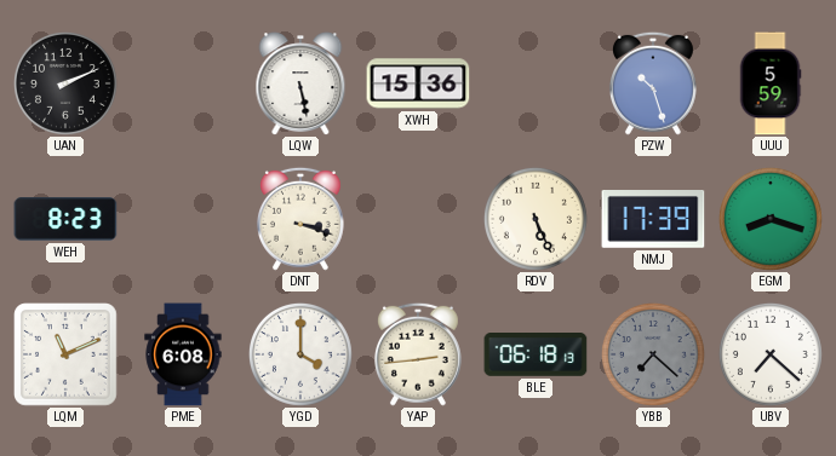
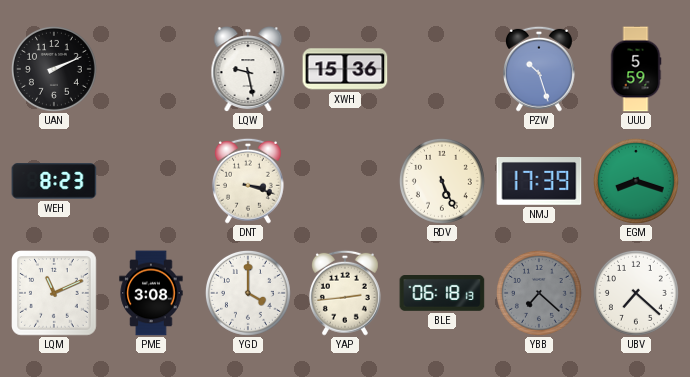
LQW: 5:28 -> 9:28 (248, 69)
PME: 6:08 -> 3:08 (151, 293)
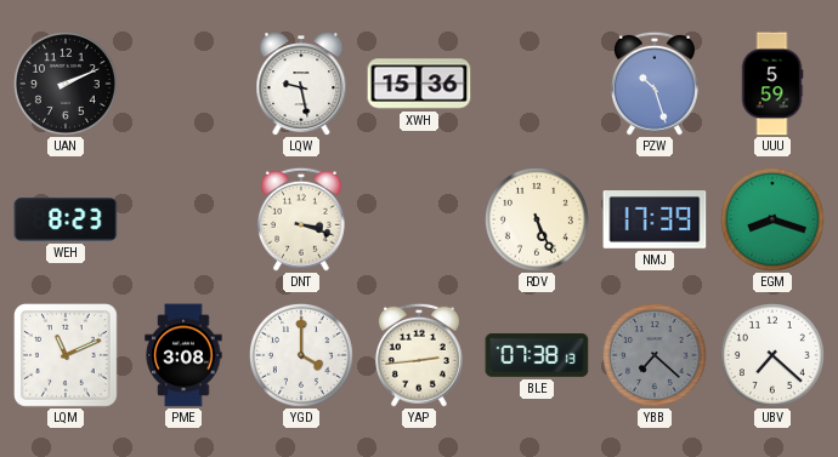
BLE: 06:18 -> 07:38 (537, 356)
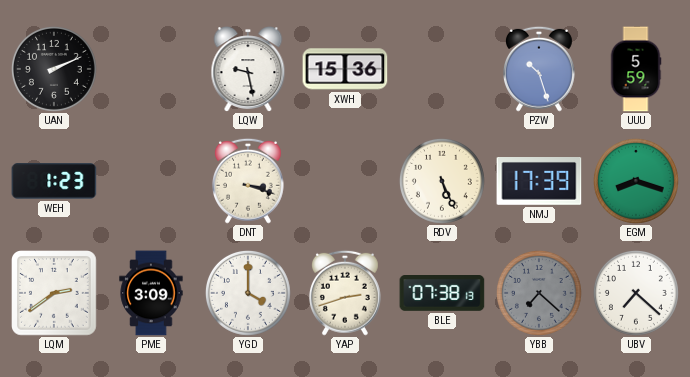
WEH: 8:23 -> 1:23 (54, 181)
LQM: 11:11 -> 2:39 (54, 293)
PME: 3:08 -> 3:09 (151, 293)
YAP: 2:44 -> 2:42 (345, 293)
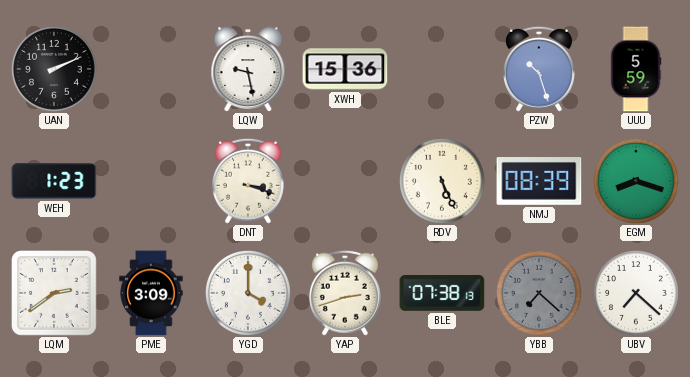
NMJ: 17:39 -> 08:39 (539, 182)
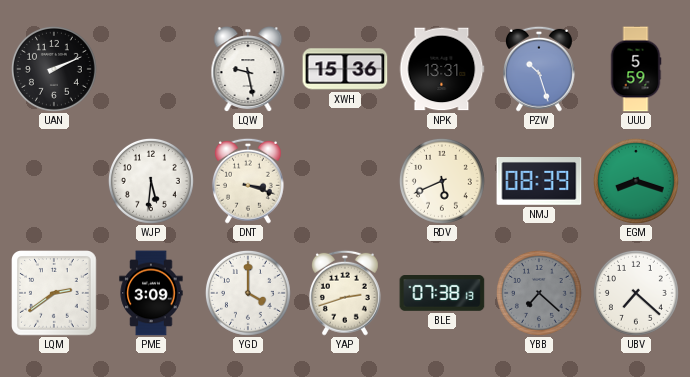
NPK: none -> 13:31 (442, 69)
WEH: 1:23 -> none (54, 181)
WJP: none -> 5:31 (151, 181)
RDV: 5:26 -> 5:41 (442, 181)
